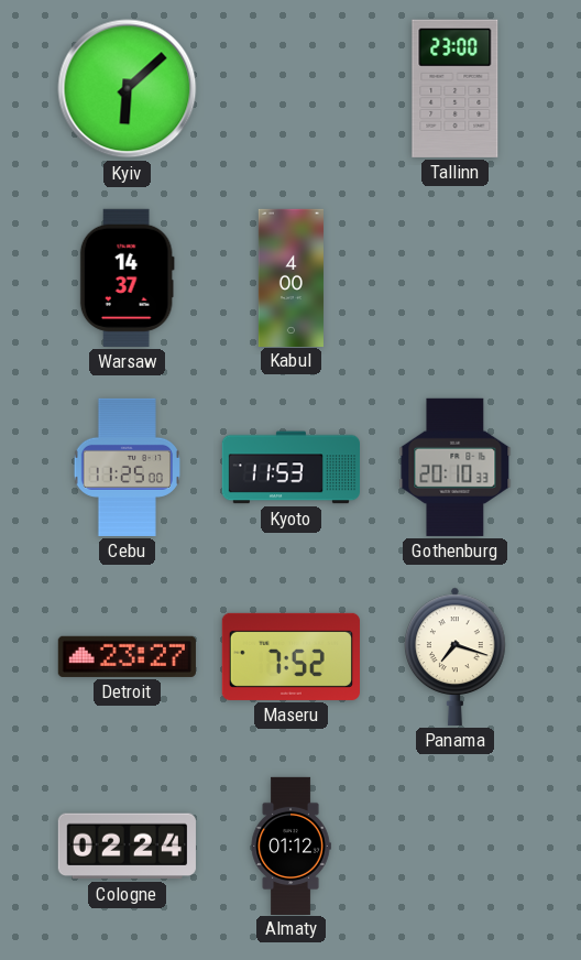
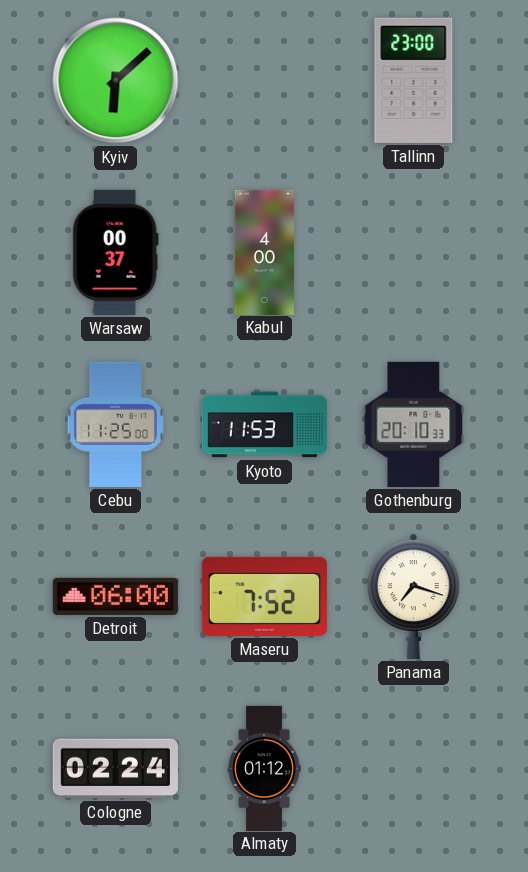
Warsaw: 14:37 -> 00:37 (115, 252)
Detroit: 23:27 -> 06:00 (115, 596)
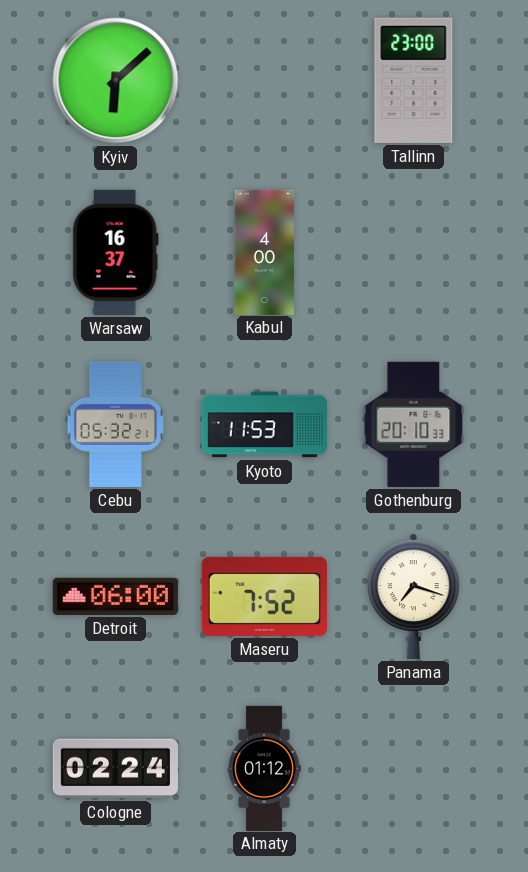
Warsaw: 00:37 -> 16:37 (115, 252)
Cebu: 11:25 -> 05:32 (115, 424)
